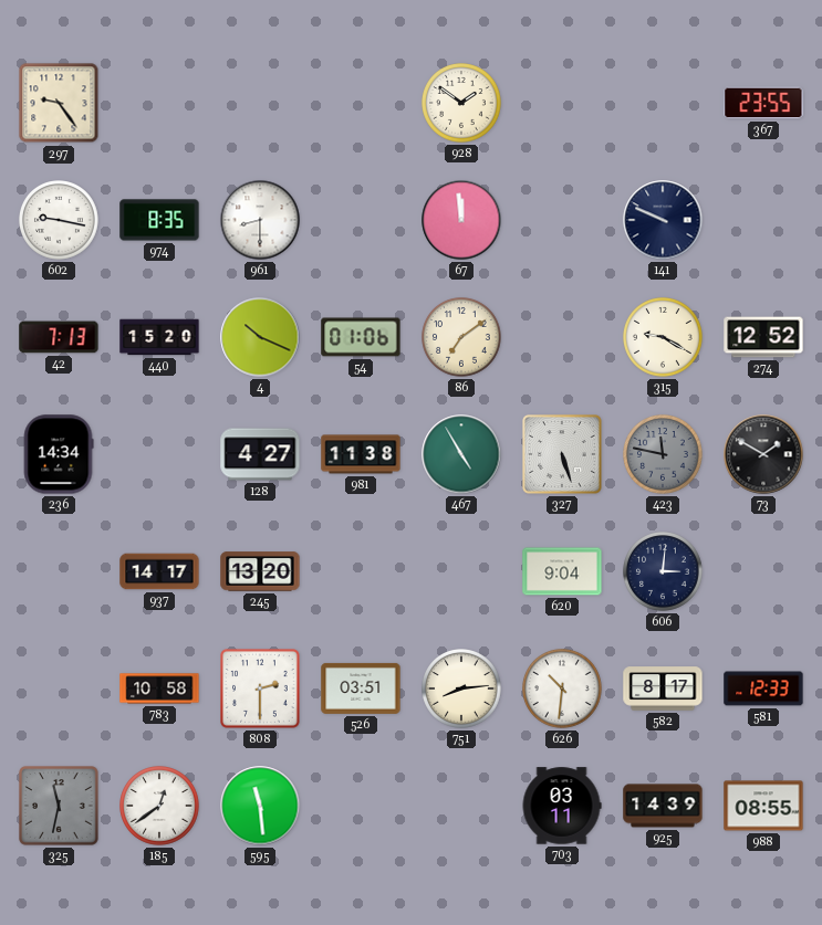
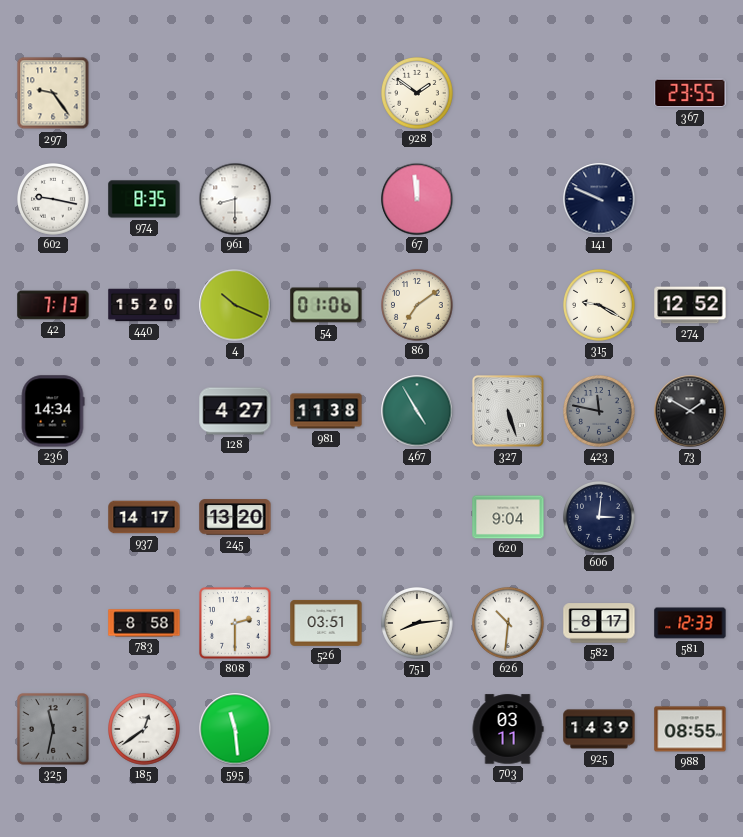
783: 10:58 -> 8:58 (144, 623)
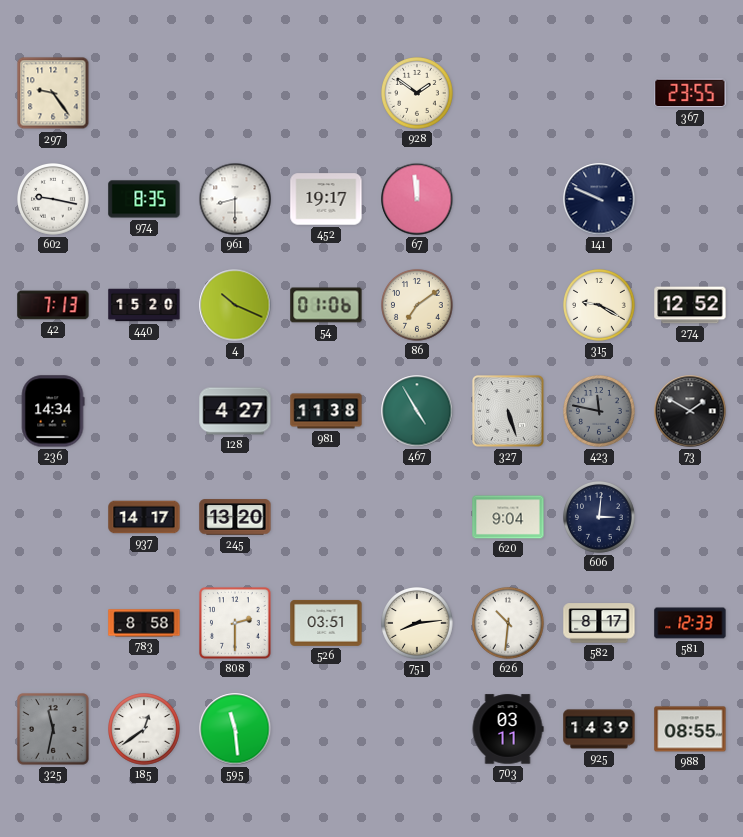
452: none -> 19:17 (326, 199)
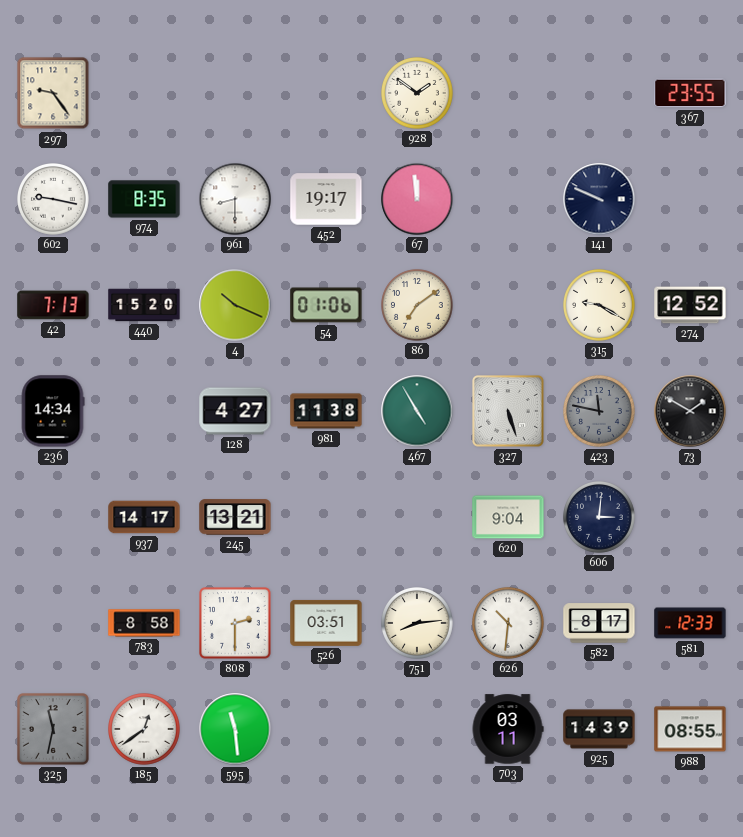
245: 13:20 -> 13:21 (235, 517)
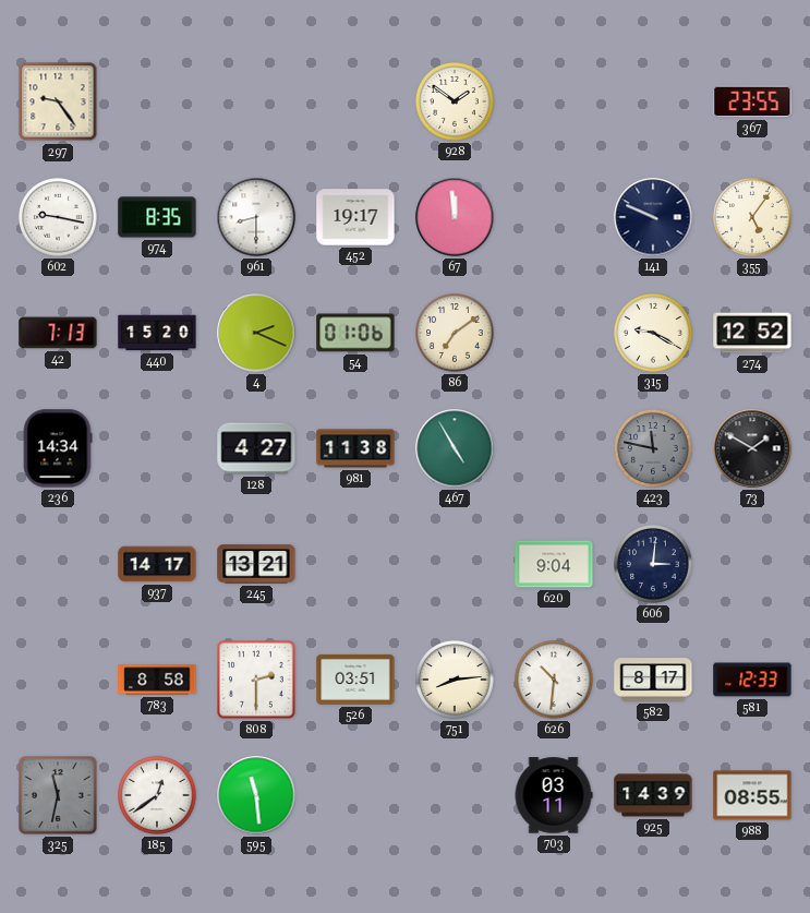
355: none -> 5:06 (753, 218)
4: 10:19 -> 2:19 (256, 333)
327: 5:27 -> none (509, 412)
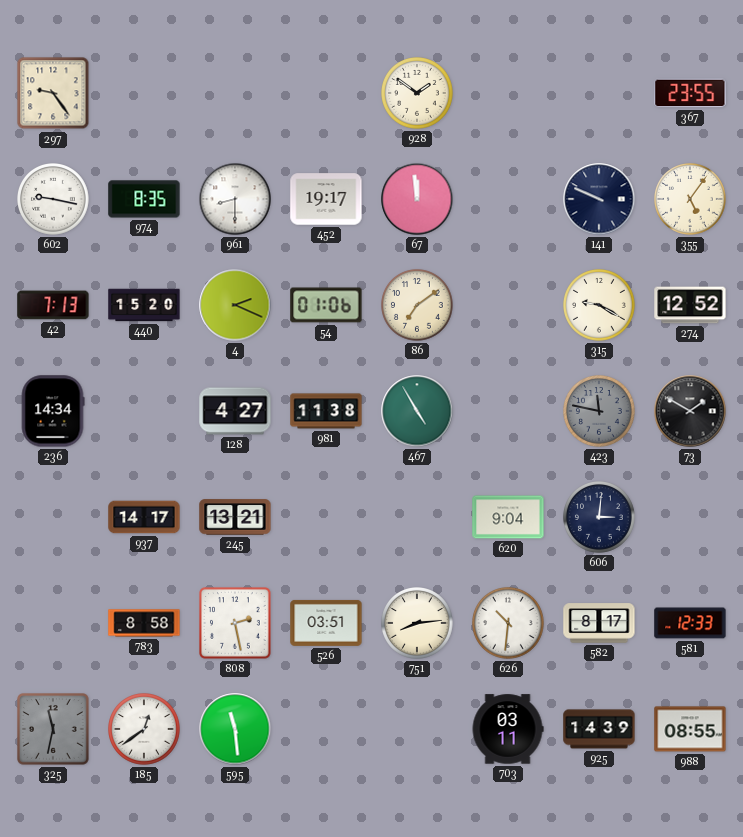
808: 2:30 -> 2:28 (235, 623)
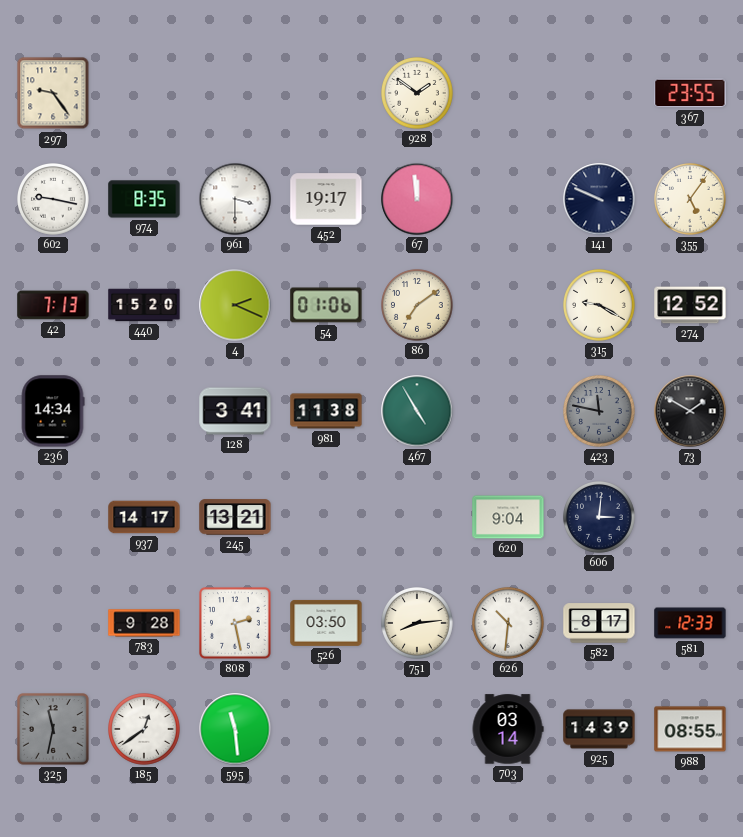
961: 8:30 -> 3:30 (235, 199)
128: 4:27 -> 3:41 (235, 411)
783: 8:58 -> 9:28 (144, 623)
526: 03:51 -> 03:50 (326, 623)
703: 03:11 -> 03:14 (508, 729)
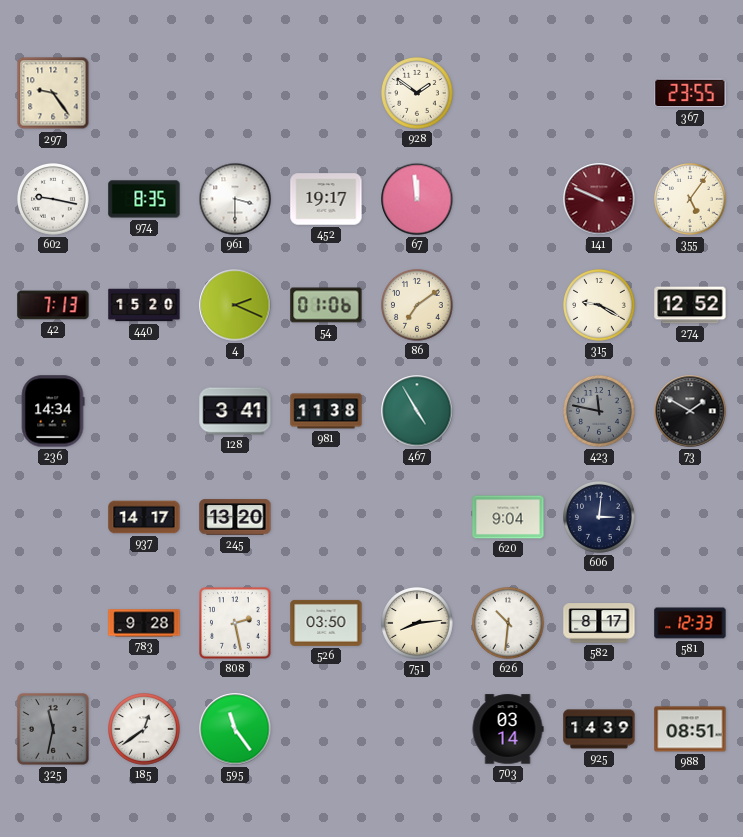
141 dial: navy -> burgundy (599, 199)
245: 13:21 -> 13:20 (235, 517)
595: 11:29 -> 11:24 (235, 729)
988: 08:55 -> 08:51 (690, 729)
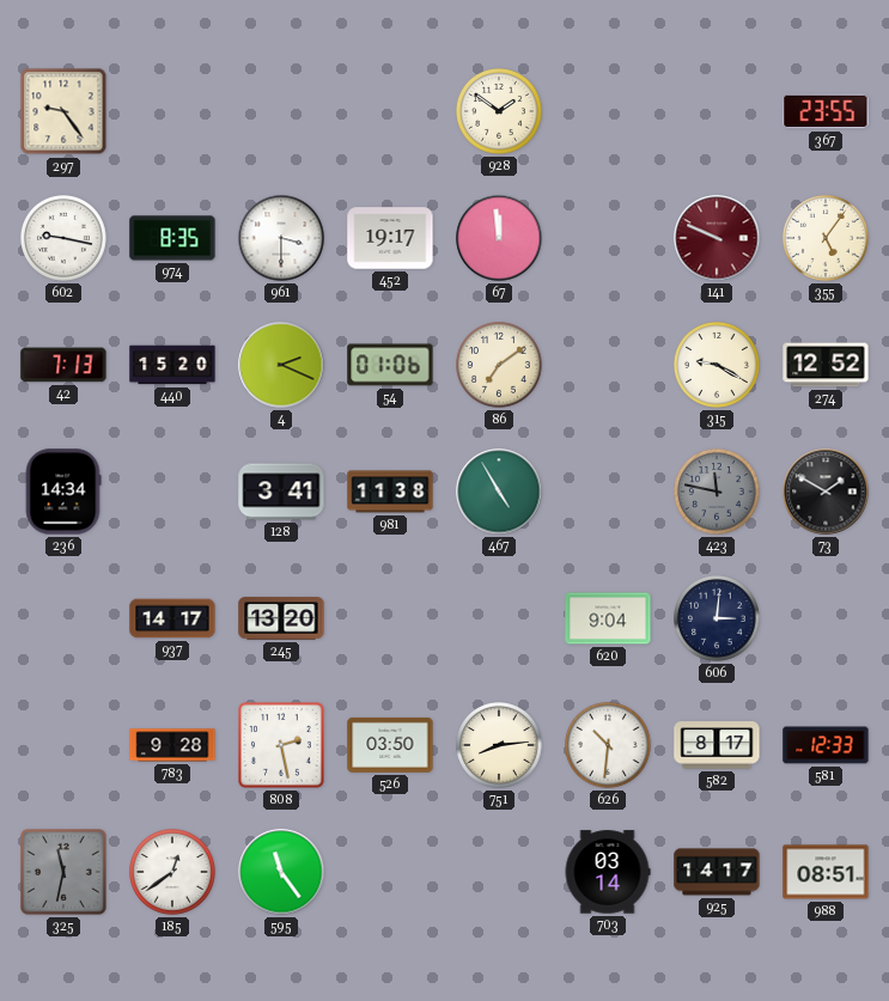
925: 14:39 -> 14:17 (717, 872)
